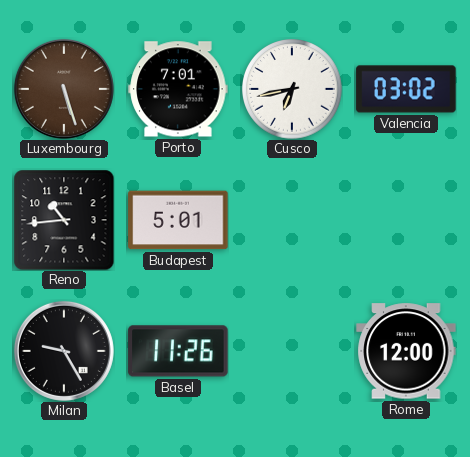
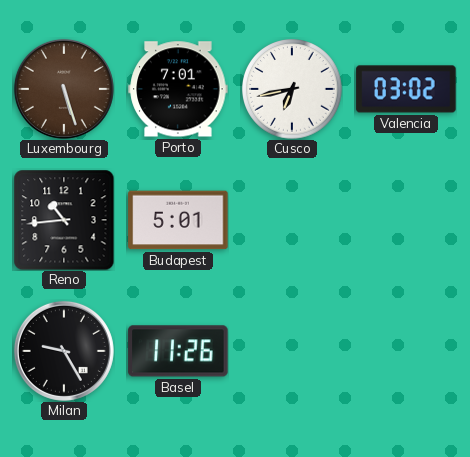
Rome: 12:00 -> none (406, 351)
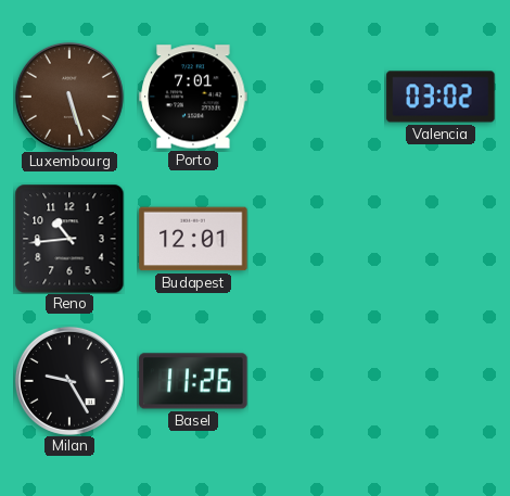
Cusco: 6:43 -> none (293, 90)
Budapest: 5:01 -> 12:01 (193, 239)
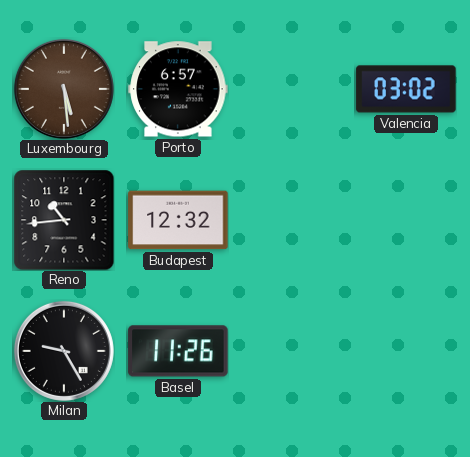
Luxembourg: 5:27 -> 5:29 (64, 89)
Porto: 7:01 -> 6:57 (178, 89)
Budapest: 12:01 -> 12:32 (178, 220)
